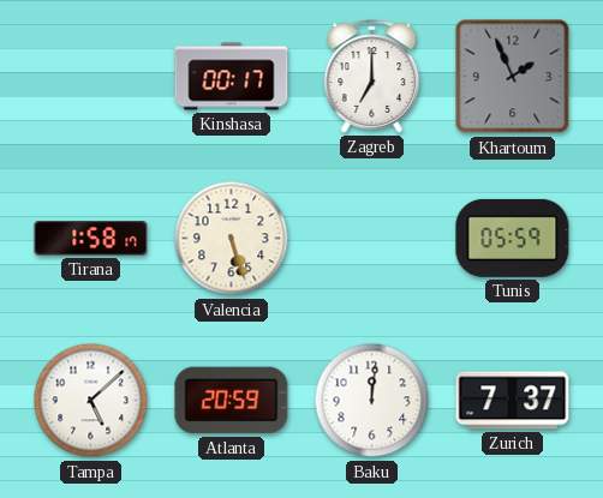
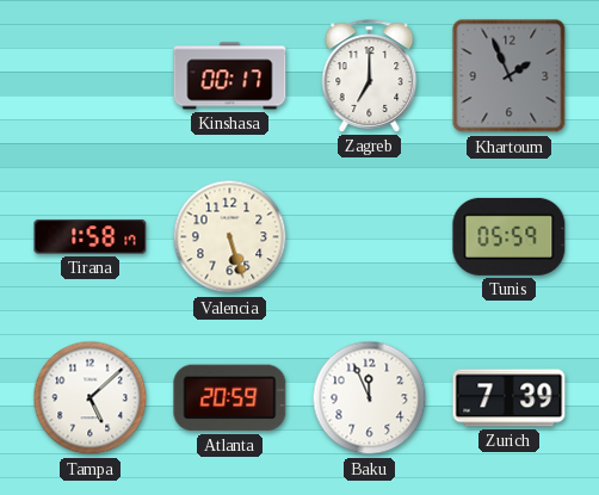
Baku: 12:01 -> 11:56 (370, 398)
Zurich: 7:37 -> 7:39 (510, 398)
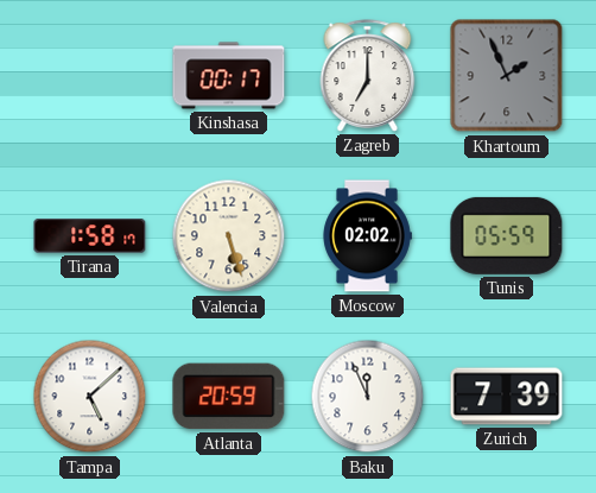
Moscow: none -> 02:02 (367, 236)
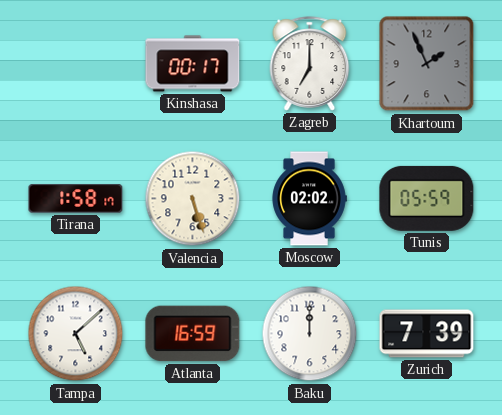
Atlanta: 20:59 -> 16:59 (193, 334)
Baku: 11:56 -> 12:00 (310, 334)
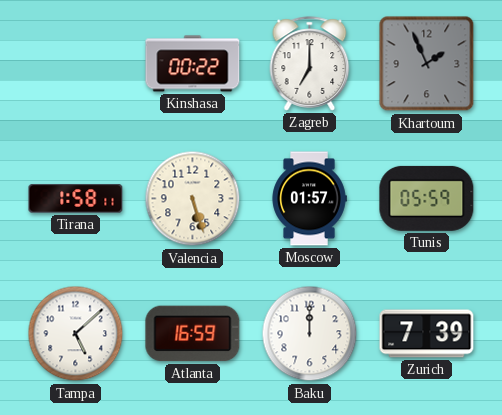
Kinshasa: 00:17 -> 00:22 (193, 64)
Tirana: 1:58:17 -> 1:58:11 (76, 199)
Moscow: 02:02 -> 01:57 (309, 199)
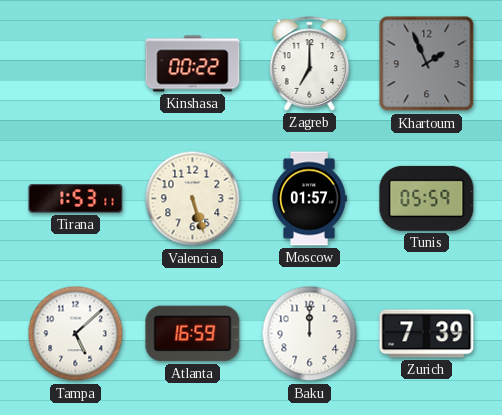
Tirana: 1:58 -> 1:53 (76, 199)
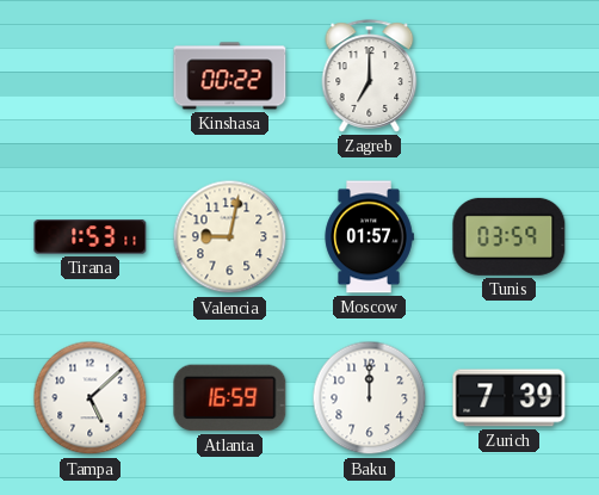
Khartoum: 1:56 -> none (427, 64)
Valencia: 5:27 -> 9:02 (230, 237)
Tunis: 05:59 -> 03:59 (510, 236)
